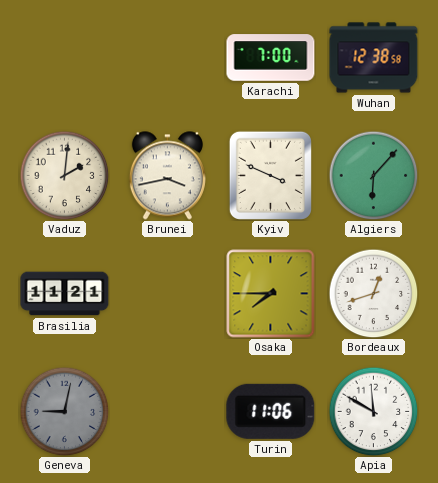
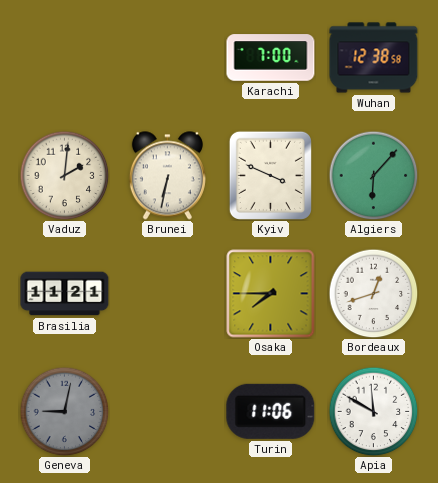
Brunei: 3:43 -> 6:32 (167, 176)
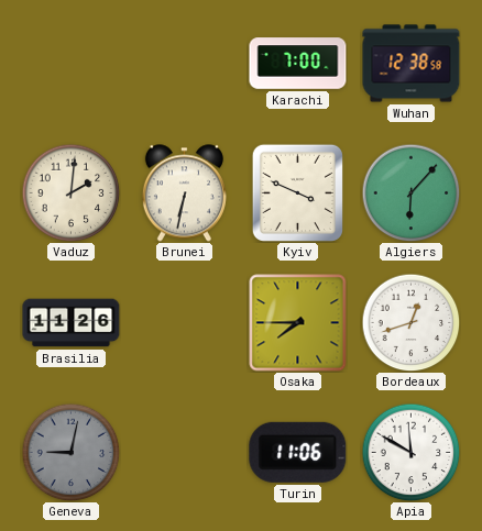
Brasilia: 11:21 -> 11:26 (72, 323)
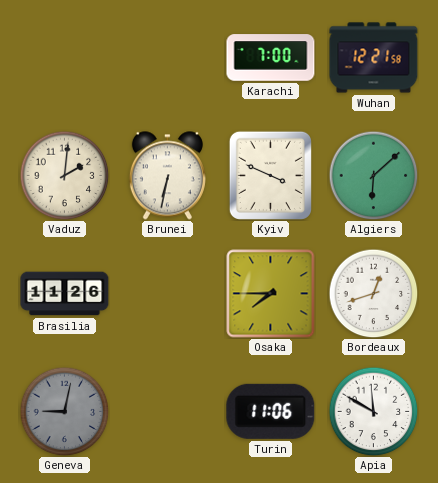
Wuhan: 12:38 -> 12:21 (374, 58)
Algiers: 6:07 -> 6:08 (373, 175)
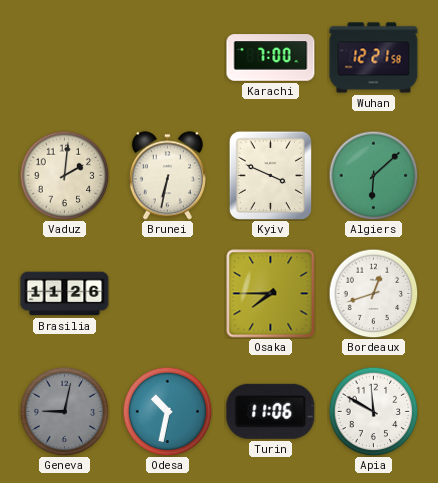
Odesa: none -> 10:32 (167, 411)
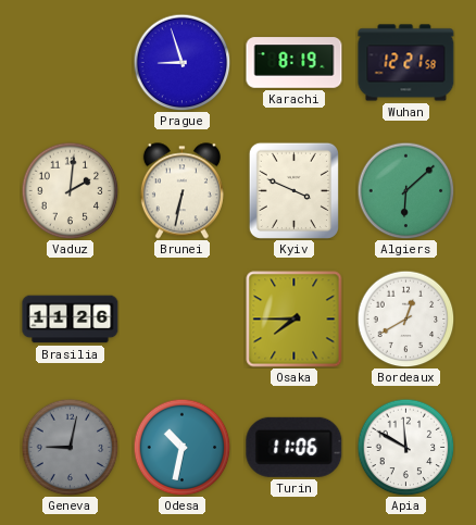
Prague: none -> 8:57 (181, 62)
Karachi: 7:00 -> 8:19 (295, 63)
Bordeaux: 12:42 -> 12:40 (405, 318)
